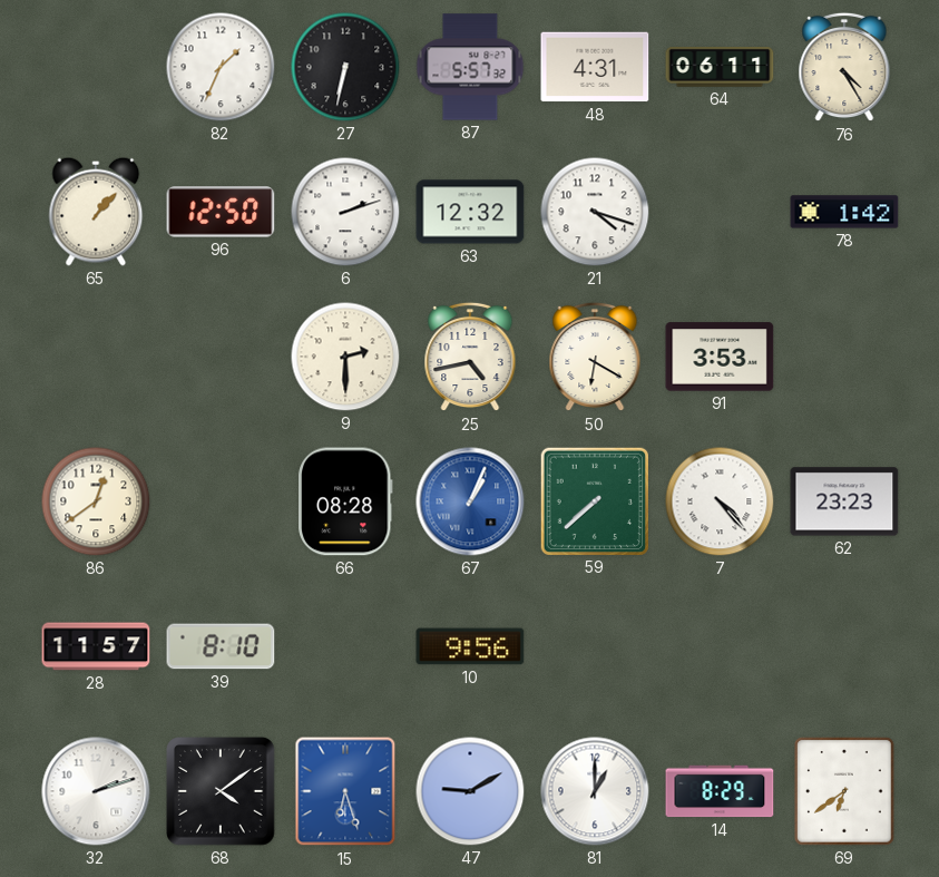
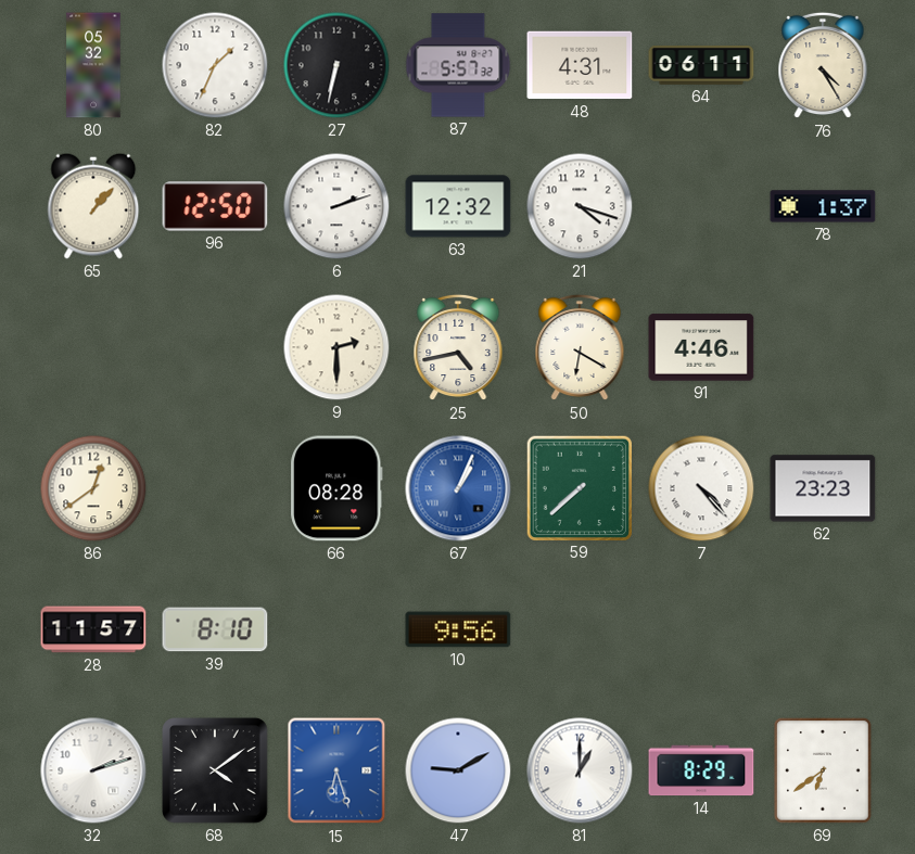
80: none -> 05:32 (93, 65)
78: 1:42 -> 1:37 (823, 206)
91: 3:53 -> 4:46 (701, 347)
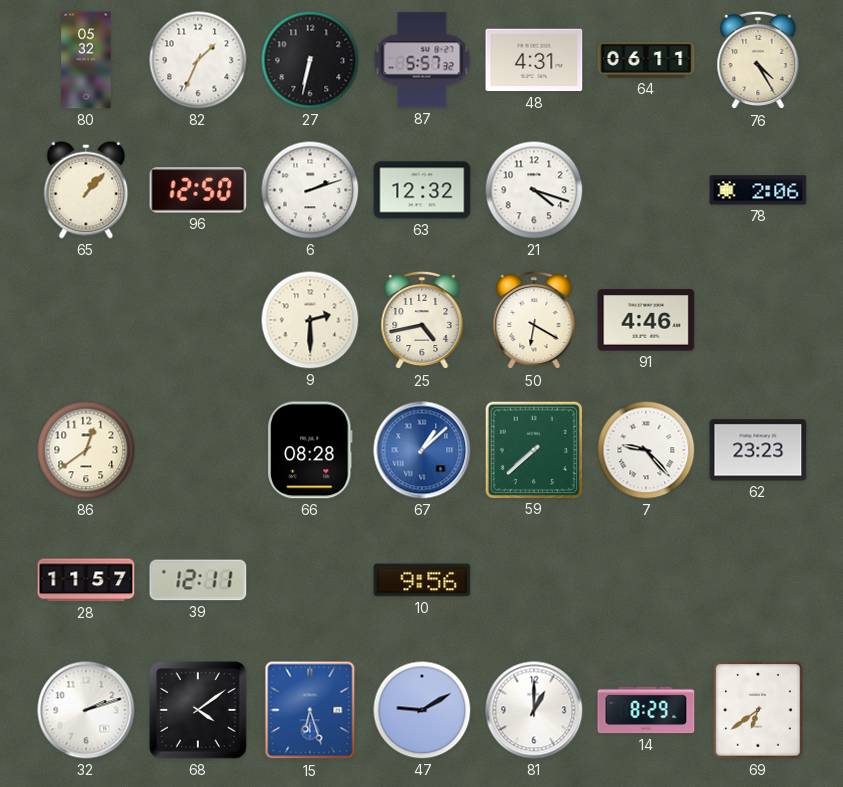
78: 1:37 -> 2:06 (758, 190)
67: 1:04 -> 1:08 (422, 450)
7: 4:23 -> 9:23 (646, 450)
39: 8:10 -> 12:11 (198, 580)
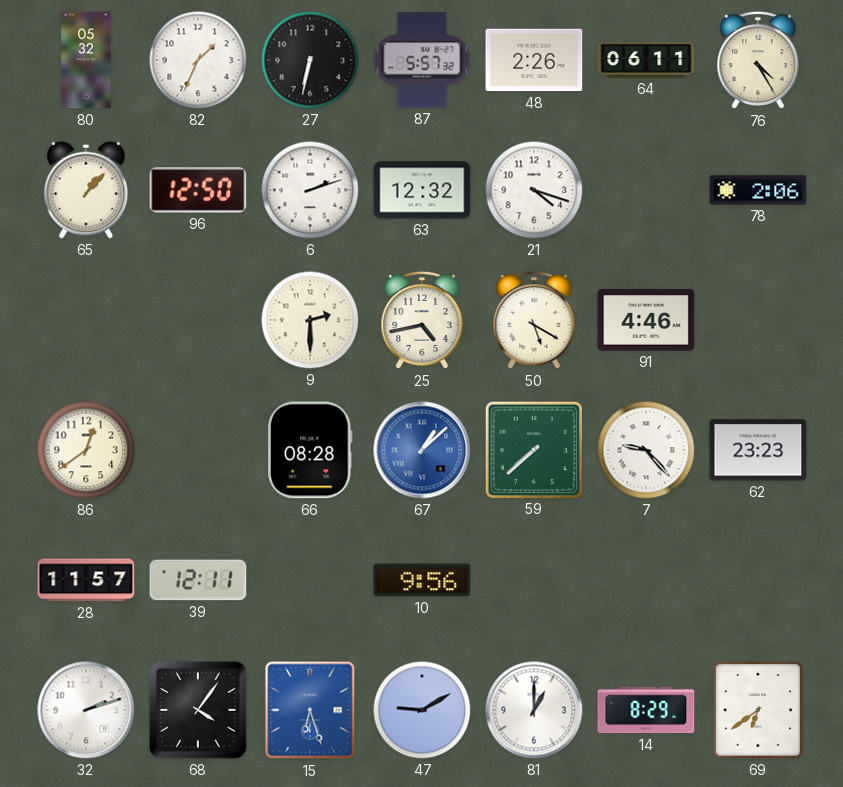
48: 4:31 -> 2:26 (534, 60)
50: 6:20 -> 5:20 (534, 320)
68: 4:09 -> 4:06 (198, 710)
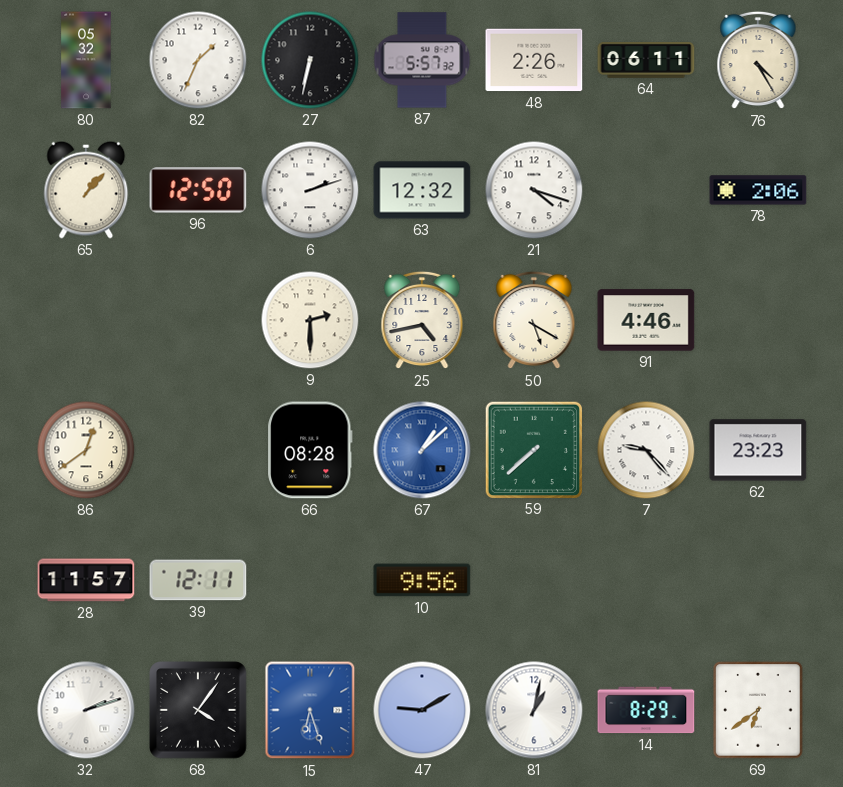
81: 1:00 -> 1:02 (534, 710)
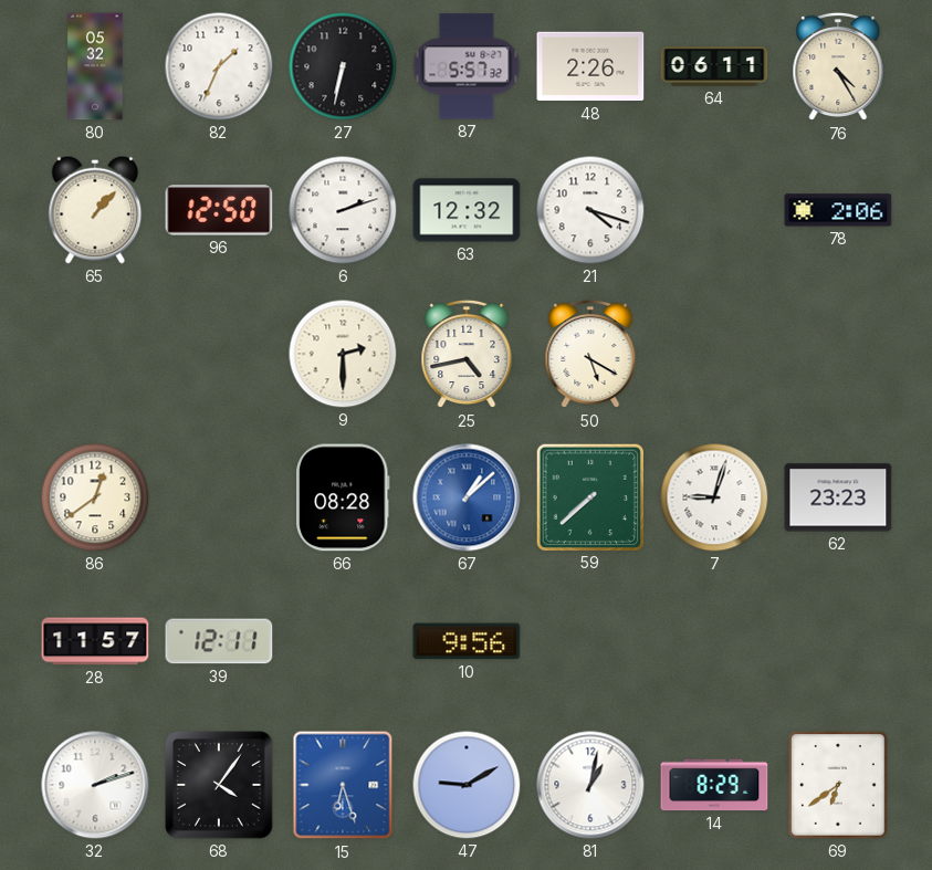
91: 4:46 -> none (646, 320)
7: 9:23 -> 9:03 (714, 497)
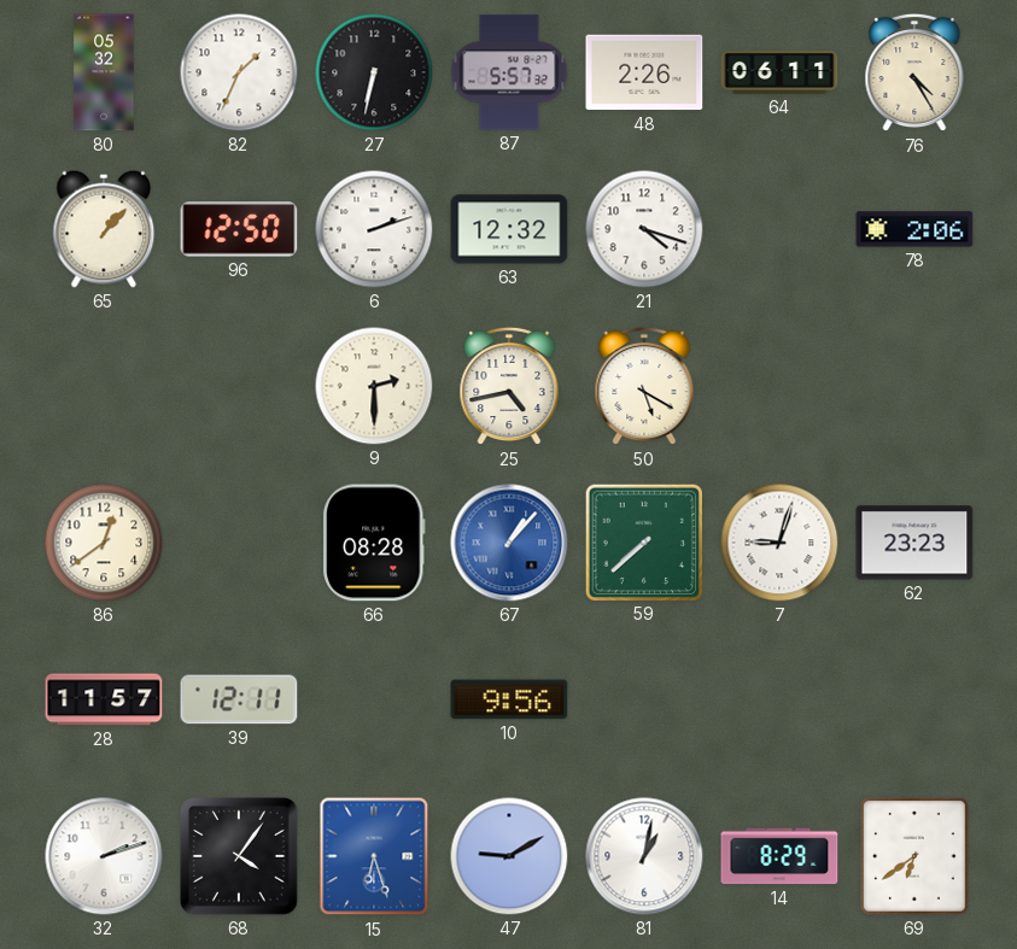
67: 1:08 -> 1:07 (509, 543)
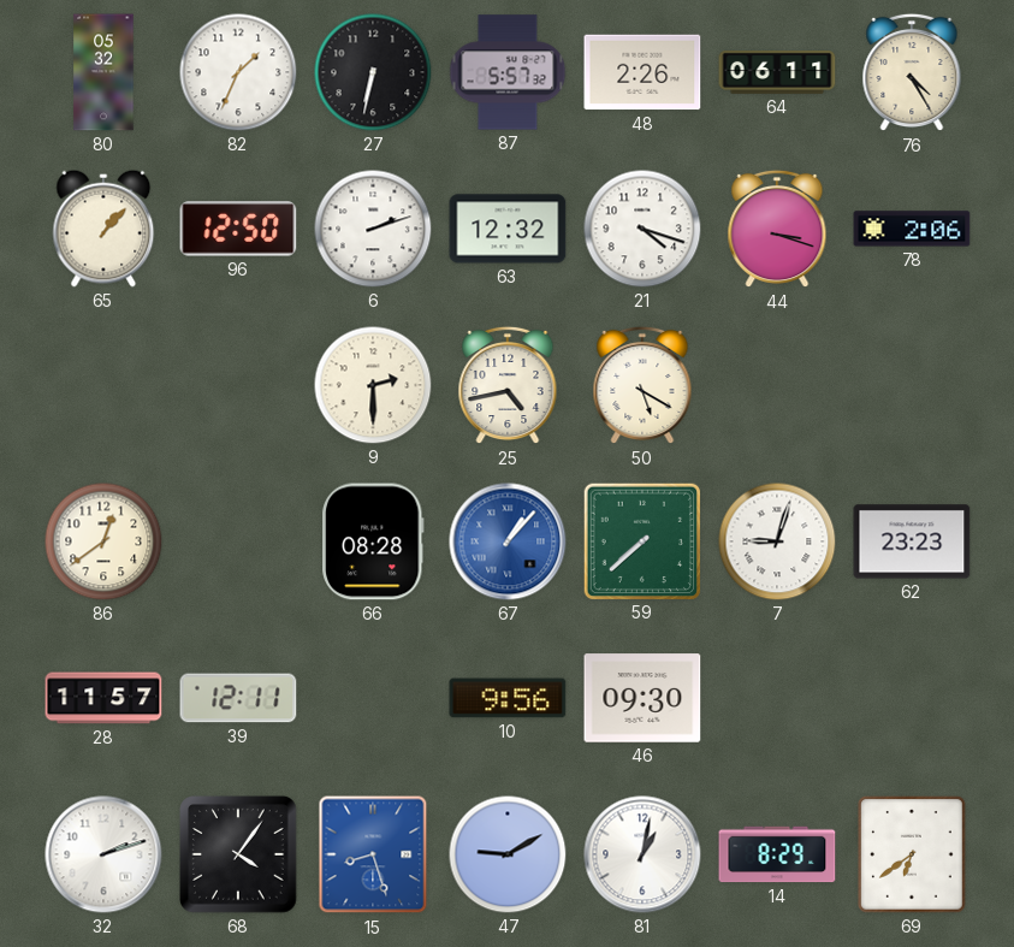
44: none -> 3:18 (777, 229)
46: none -> 09:30 (642, 698)
15: 6:27 -> 8:27 (373, 854)
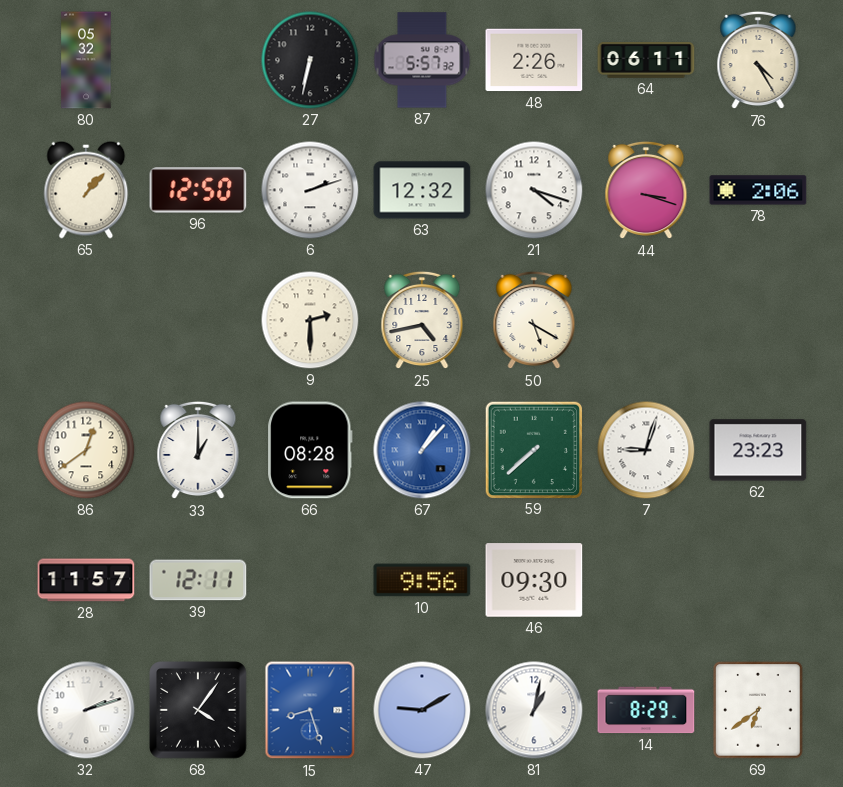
82: 1:34 -> none (238, 72)
33: none -> 1:00 (198, 450)
